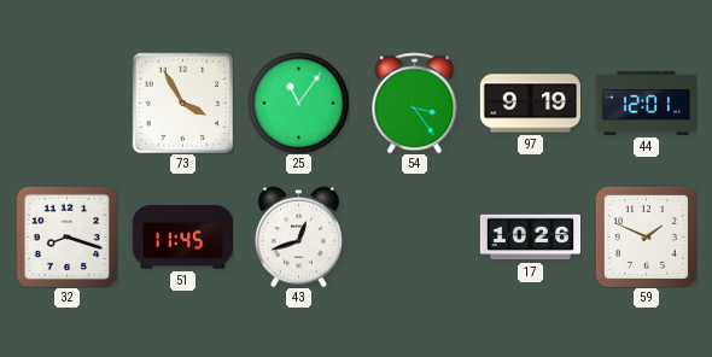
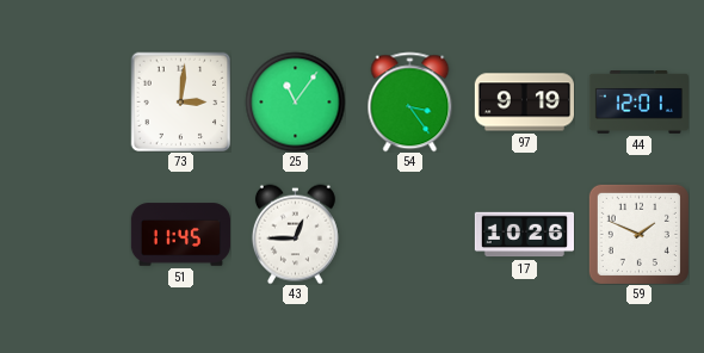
73: 3:55 -> 3:01 (180, 101)
32: 8:18 -> none (66, 236)
43: 12:42 -> 12:45 (295, 234)
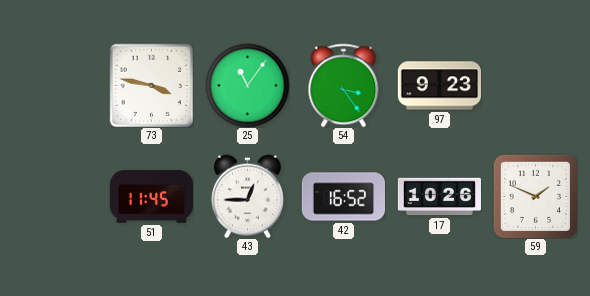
73: 3:01 -> 3:47 (151, 85)
97: 9:19 -> 9:23 (439, 86)
44: 12:01 -> none (638, 103)
42: none -> 16:52 (343, 197)
